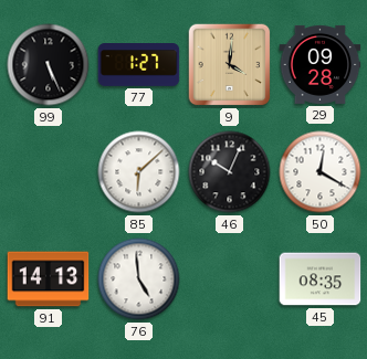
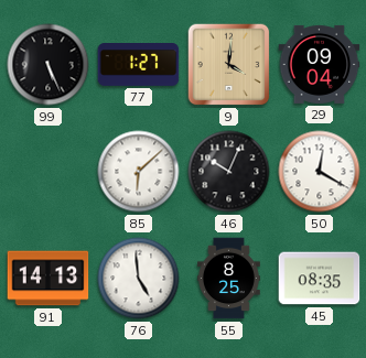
29: 09:28 -> 09:04 (320, 64)
55: none -> 8:25 (228, 279)
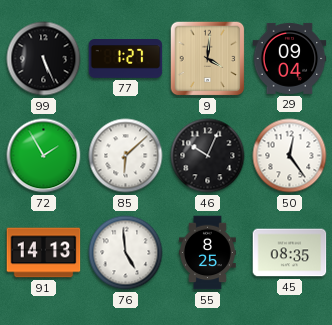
72: none -> 1:55 (44, 156)
50: 12:20 -> 12:24 (290, 156)
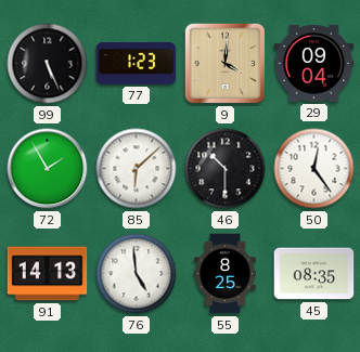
77: 1:27 -> 1:23 (137, 64)
46: 10:04 -> 10:30 (226, 169)
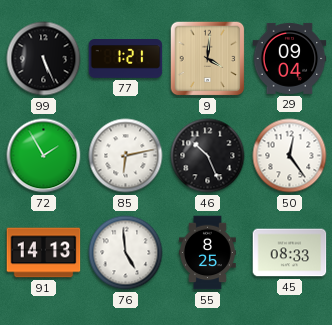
77: 1:23 -> 1:21 (126, 59)
85: 6:08 -> 6:13 (126, 156)
46: 10:30 -> 10:26 (208, 156)
45: 08:35 -> 08:33 (290, 253)
